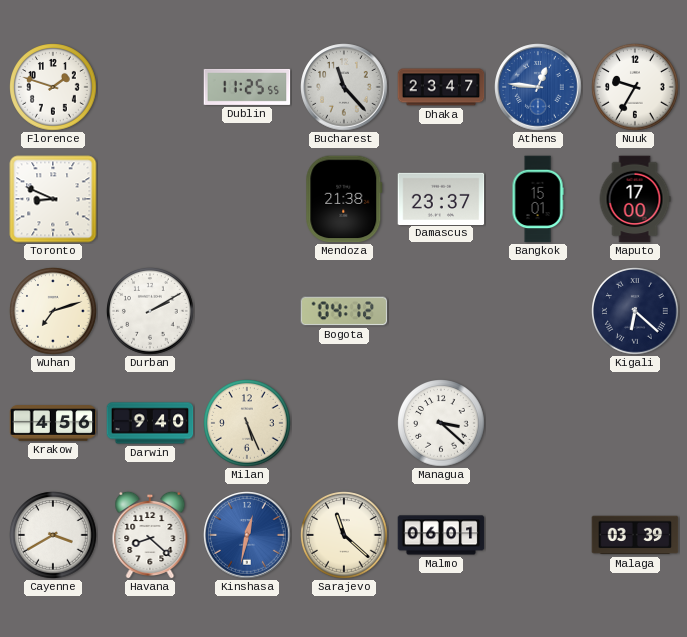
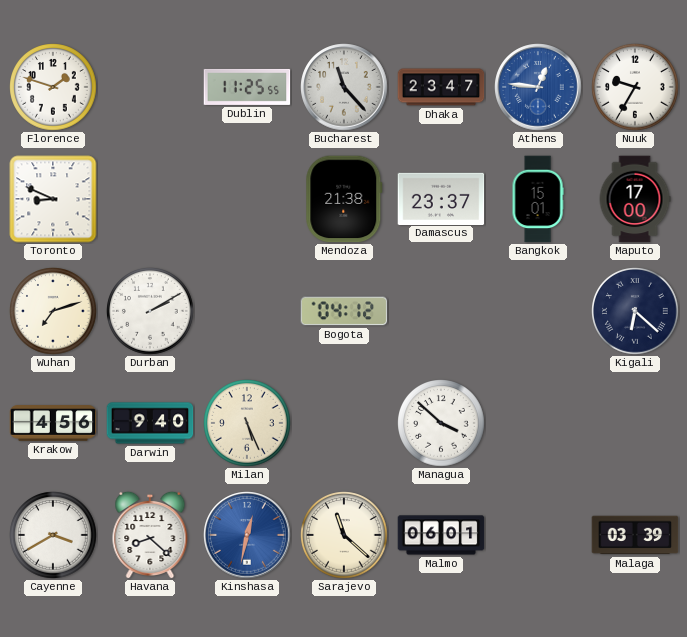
Managua: 3:22 -> 3:52 (441, 423)
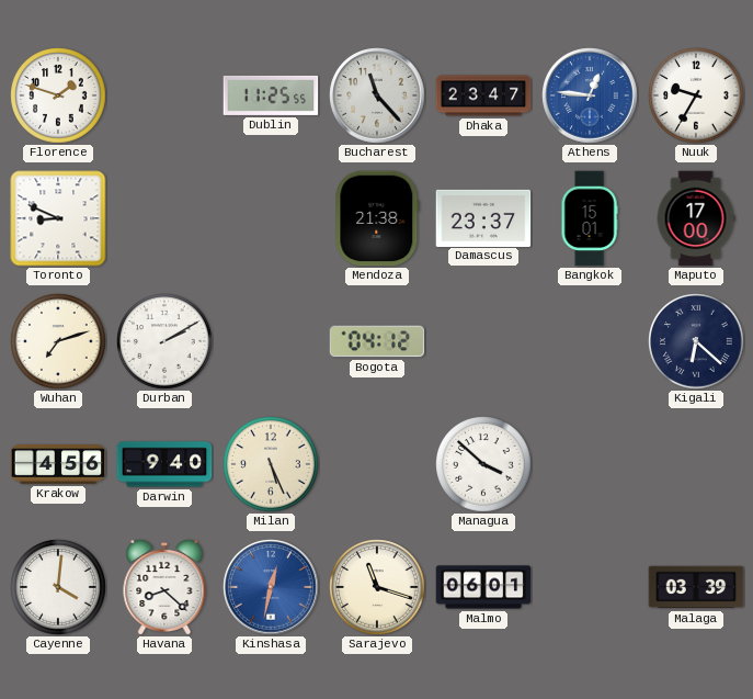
Cayenne: 3:40 -> 4:01 (58, 587)
Sarajevo: 11:22 -> 11:18 (377, 587)
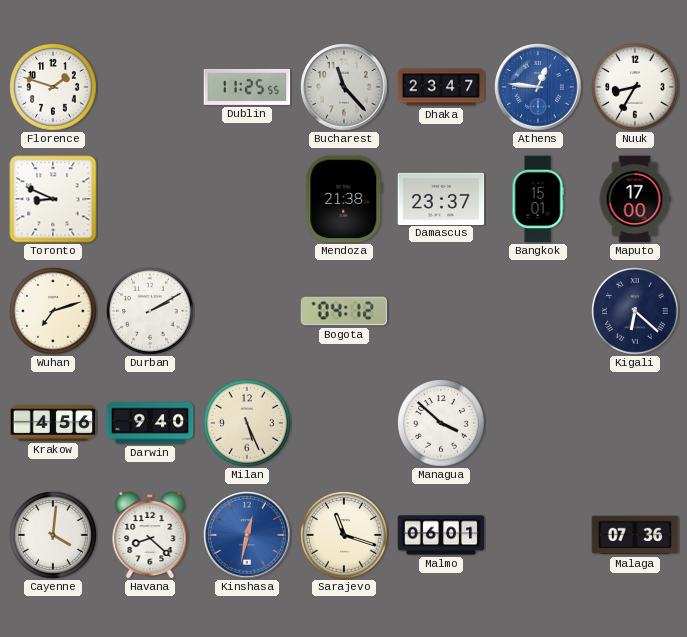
Nuuk: 9:35 -> 8:35 (635, 87)
Malaga: 03:39 -> 07:36 (635, 535)
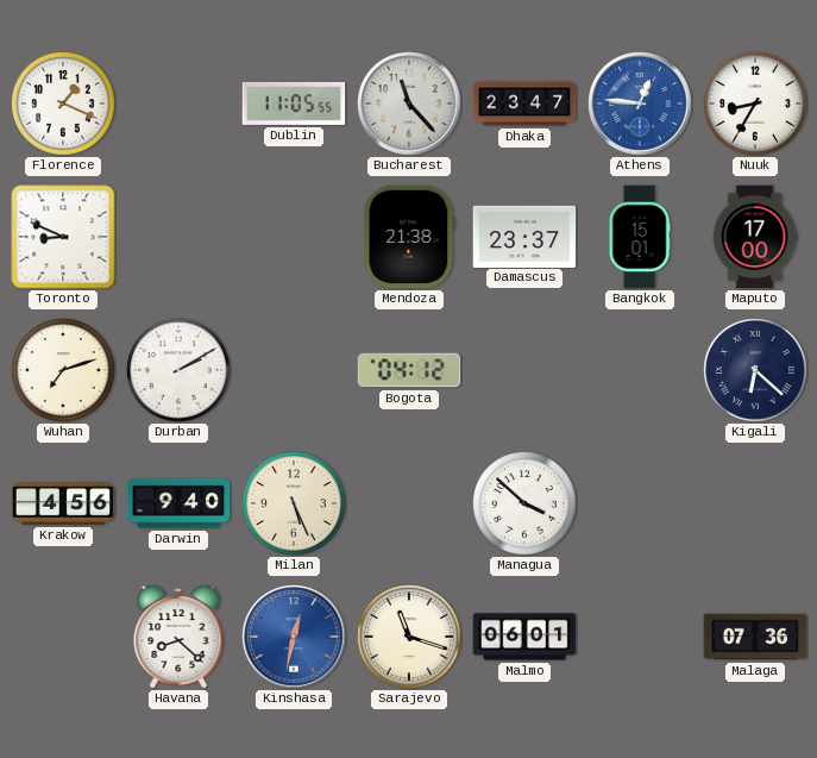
Florence: 1:48 -> 1:19 (63, 104)
Dublin: 11:25 -> 11:05 (294, 104)
Cayenne: 4:01 -> none (53, 535)
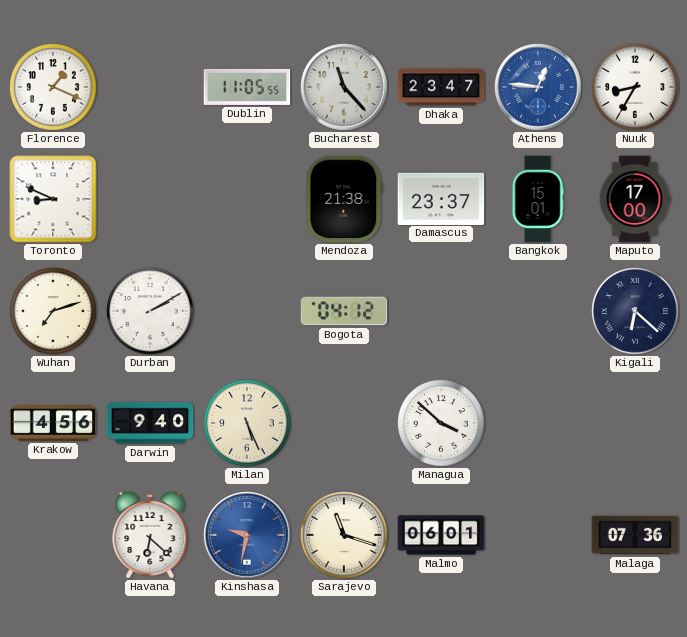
Havana: 8:22 -> 6:22 (150, 535)
Kinshasa: 12:32 -> 9:32 (247, 535)
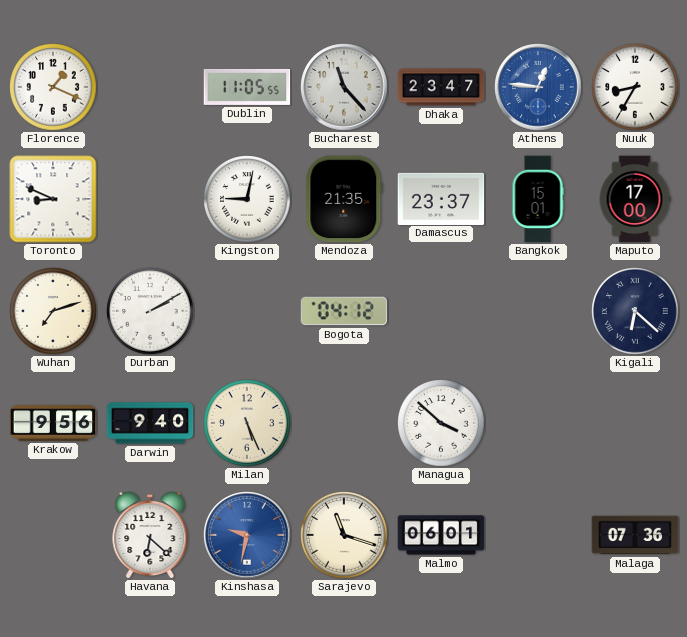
Kingston: none -> 9:02 (247, 199)
Mendoza: 21:38 -> 21:35 (344, 199)
Krakow: 4:56 -> 9:56 (53, 423)
